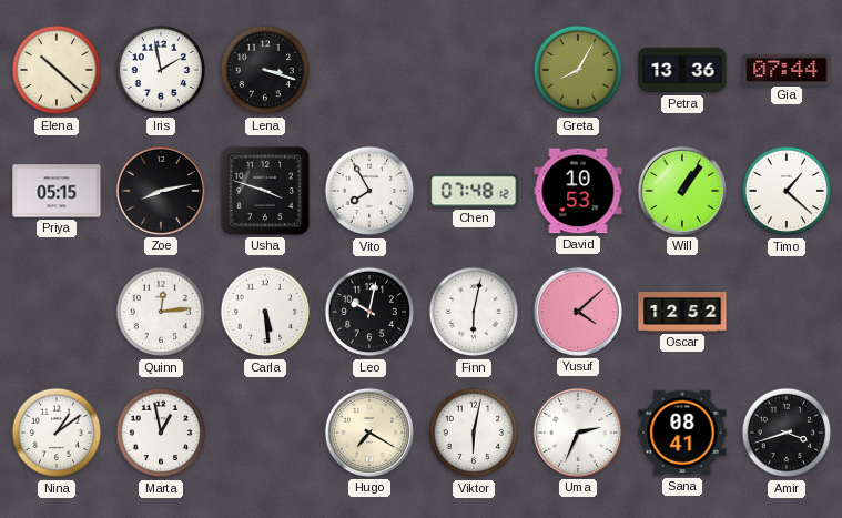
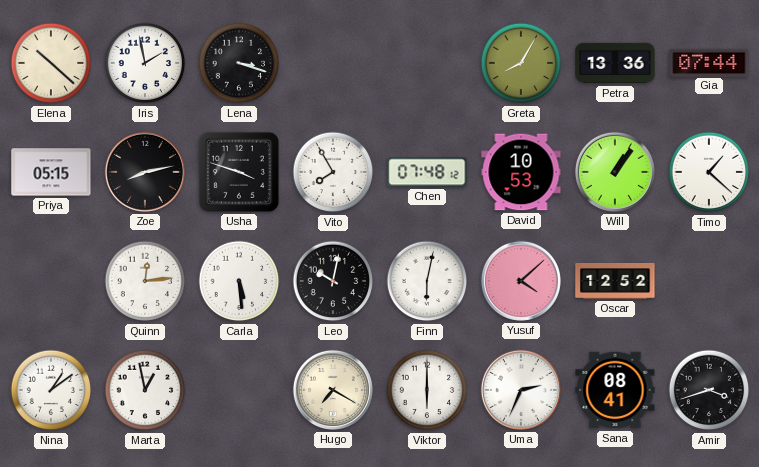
Viktor: 6:02 -> 6:00 (427, 390)
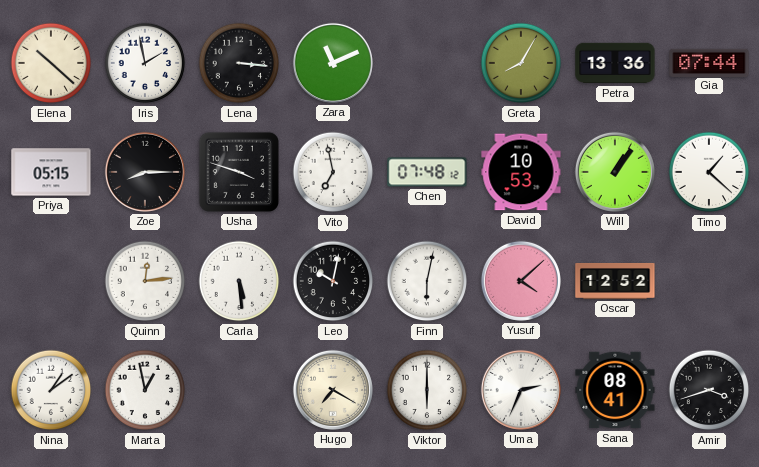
Lena: 3:18 -> 3:16 (239, 63)
Zara: none -> 11:11 (333, 63)
Zoe: 8:13 -> 8:15 (145, 172)
Vito: 7:55 -> 6:58 (333, 172)
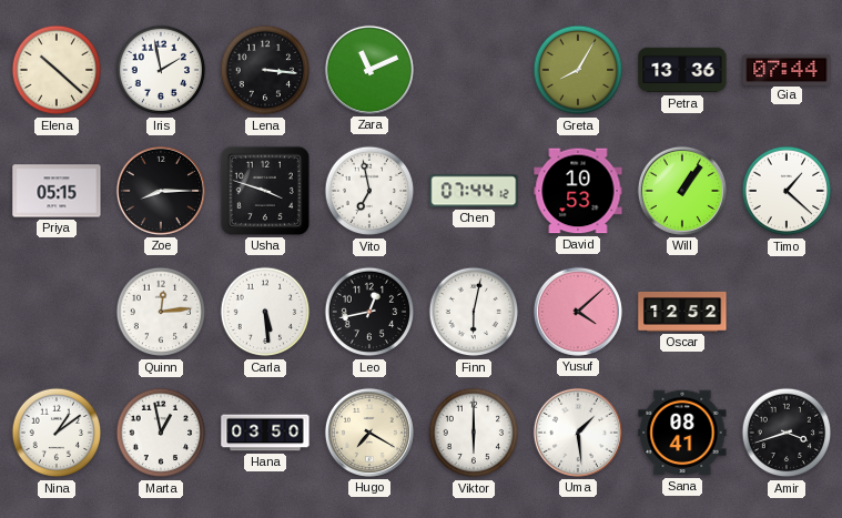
Chen: 07:48 -> 07:44 (474, 191)
Leo: 10:02 -> 12:43 (369, 312)
Hana: none -> 03:50 (265, 433)
Uma: 2:34 -> 1:29 (578, 433)
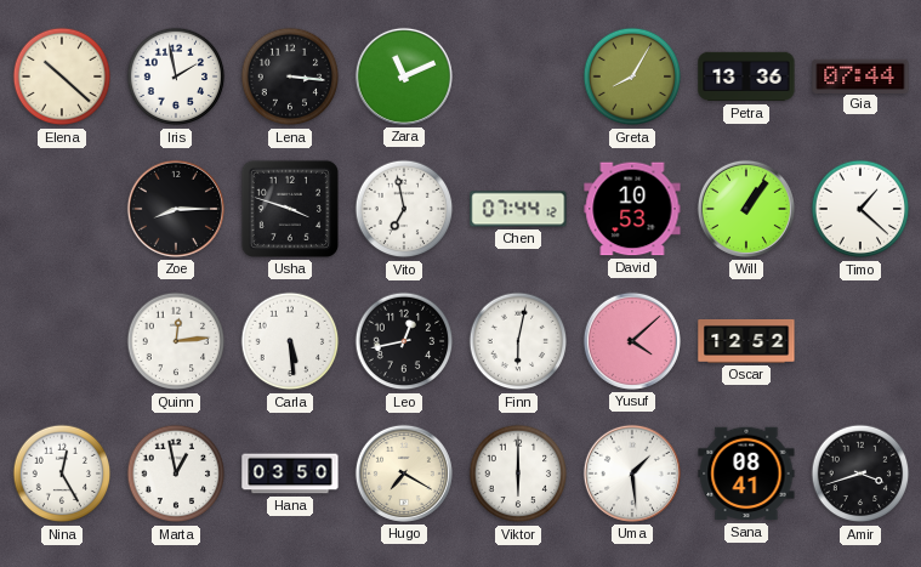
Priya: 05:15 -> none (57, 191)
Nina: 1:09 -> 12:25 (62, 474)
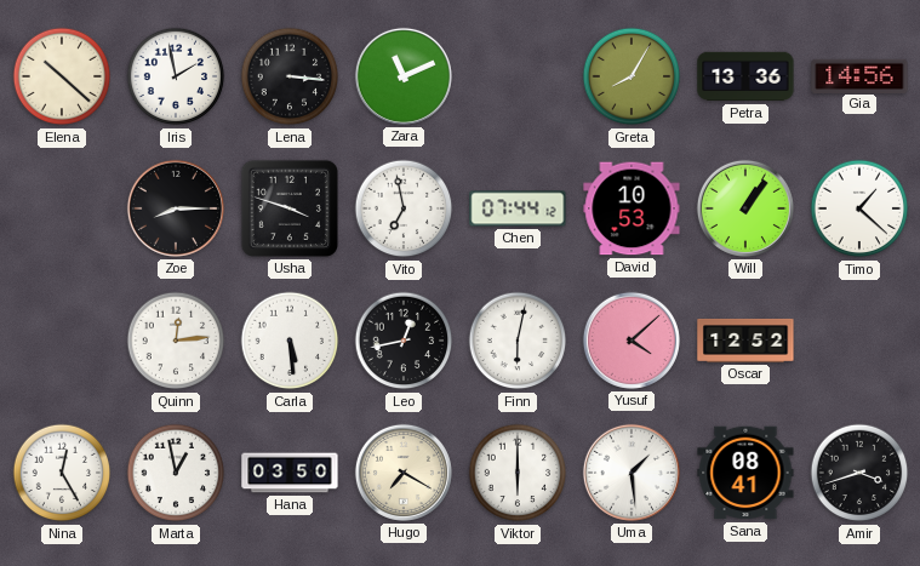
Gia: 07:44 -> 14:56 (859, 75)
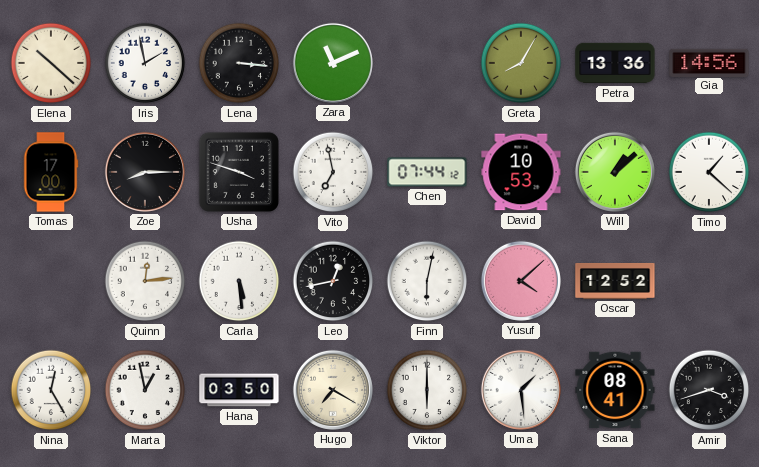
Tomas: none -> 17:00 (51, 172)
Will: 1:06 -> 1:08 (615, 172)
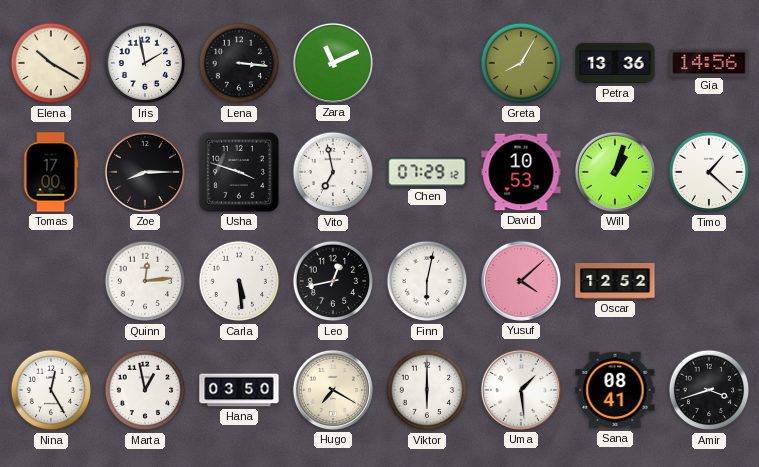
Elena: 10:22 -> 10:20 (51, 63)
Chen: 07:44 -> 07:29 (427, 172)
Will: 1:08 -> 1:03 (615, 172)
